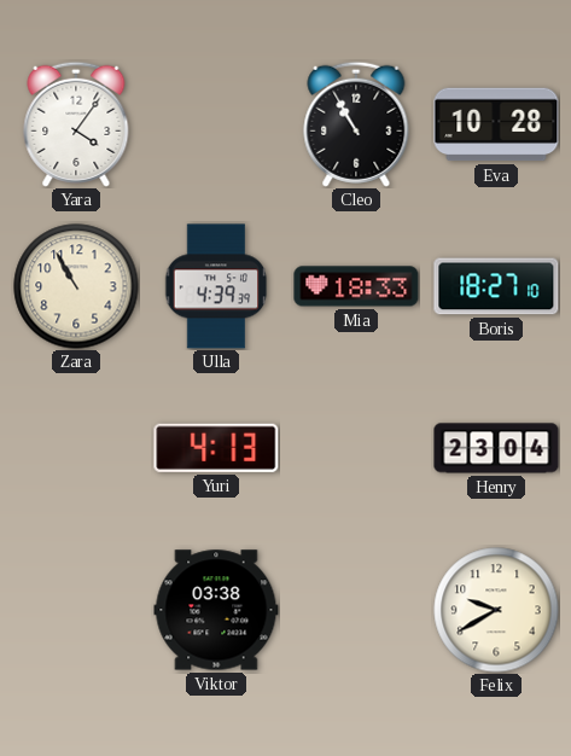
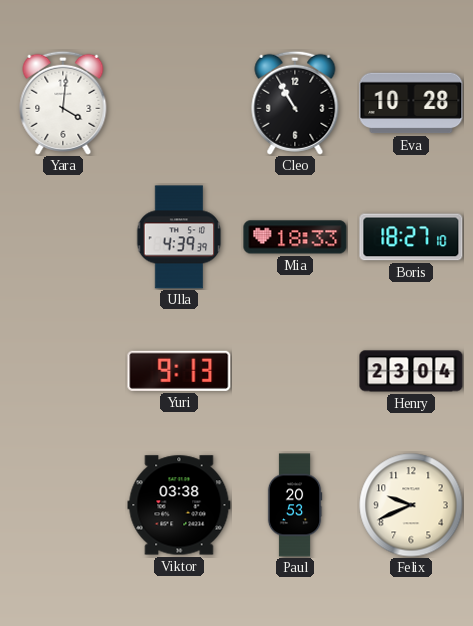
Yara: 4:06 -> 4:01 (63, 103)
Zara: 10:55 -> none (76, 286)
Yuri: 4:13 -> 9:13 (179, 371)
Paul: none -> 20:53 (295, 505)
Felix: 9:40 -> 9:41 (411, 505)
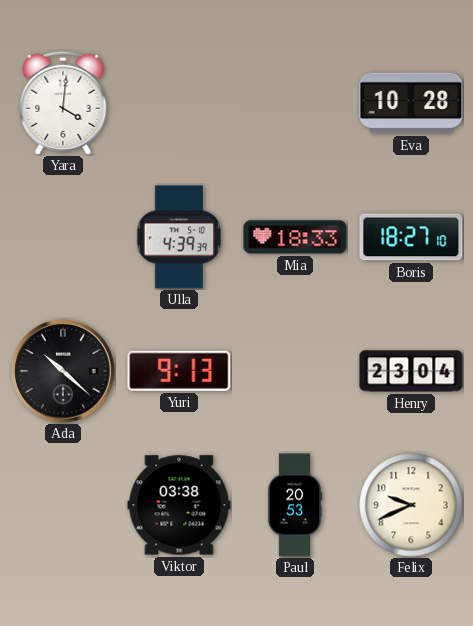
Cleo: 10:55 -> none (295, 103)
Ada: none -> 10:22 (63, 371)
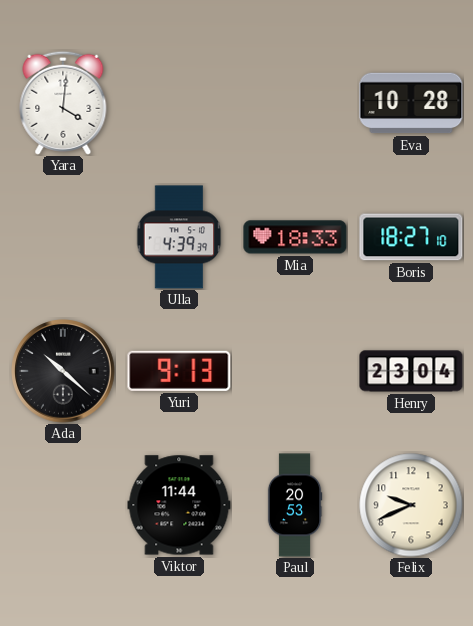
Viktor: 03:38 -> 11:44 (179, 505)
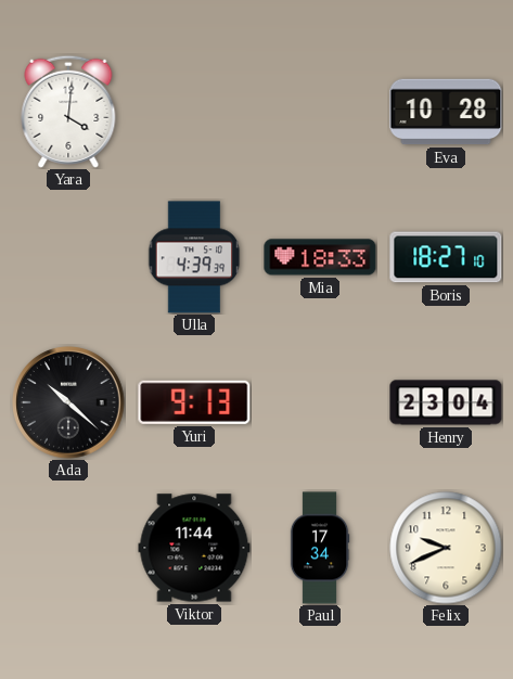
Paul: 20:53 -> 17:34 (320, 548)
